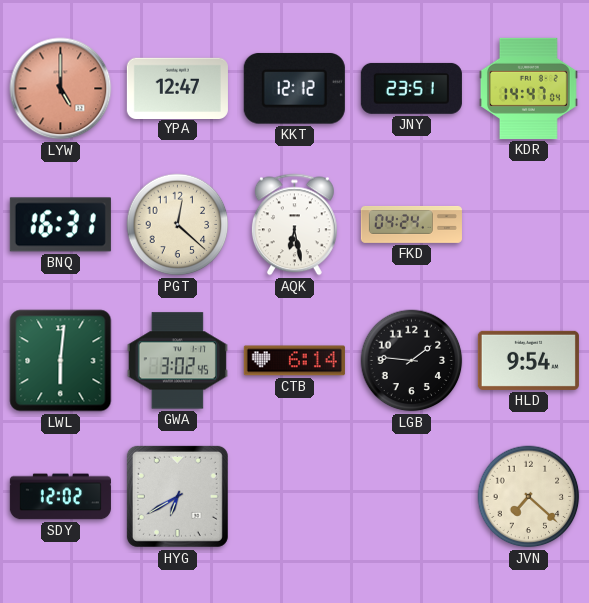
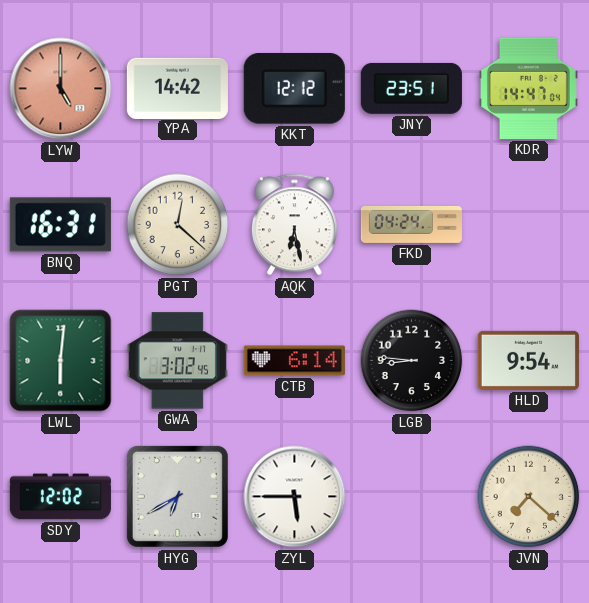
YPA: 12:47 -> 14:42 (177, 88)
LGB: 1:46 -> 8:46 (412, 361)
ZYL: none -> 5:45 (295, 497)
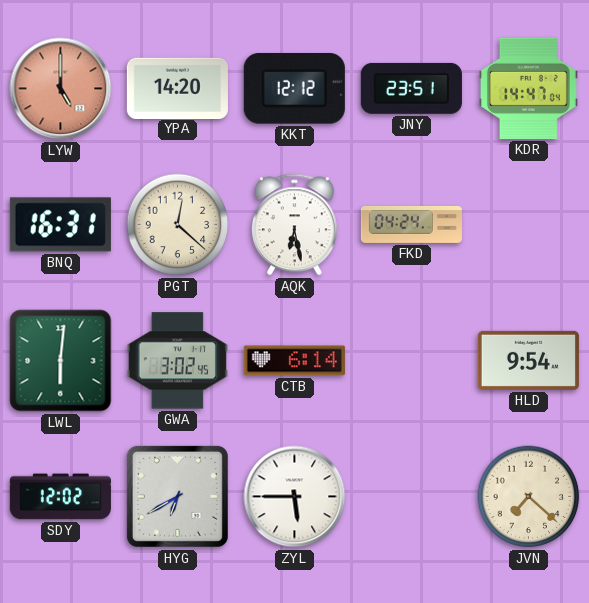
YPA: 14:42 -> 14:20 (177, 88)
LGB: 8:46 -> none (412, 361)
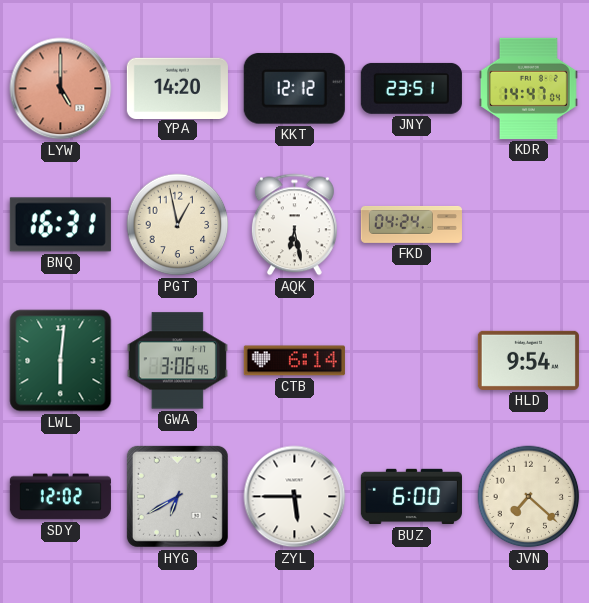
PGT: 12:22 -> 12:58 (178, 225)
GWA: 3:02 -> 3:06 (177, 361)
BUZ: none -> 6:00 (411, 497)
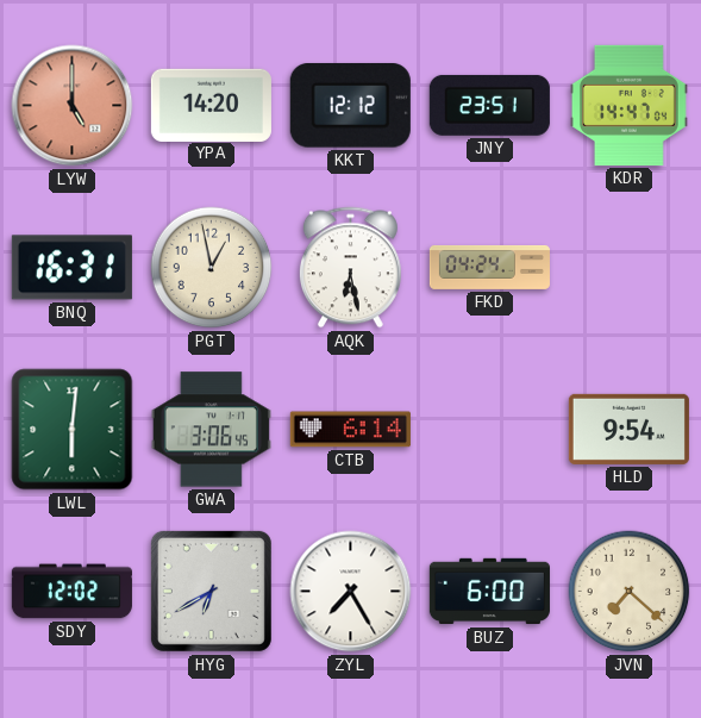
ZYL: 5:45 -> 7:25 (351, 592)
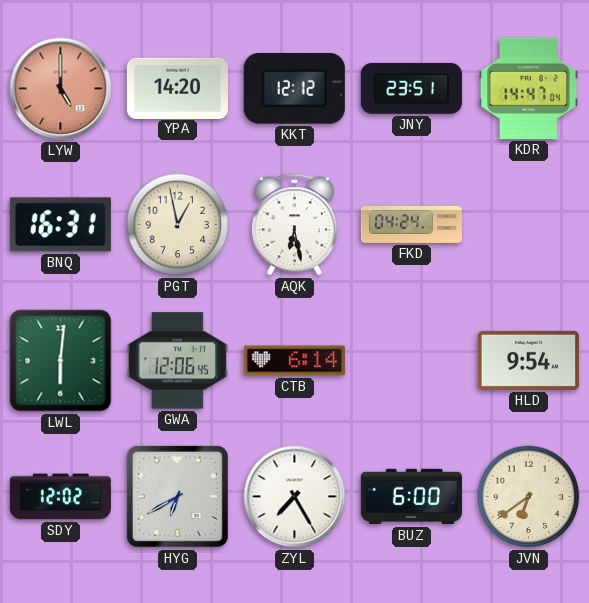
GWA: 3:06 -> 12:06 (177, 361)
JVN: 7:22 -> 6:39 (529, 497)
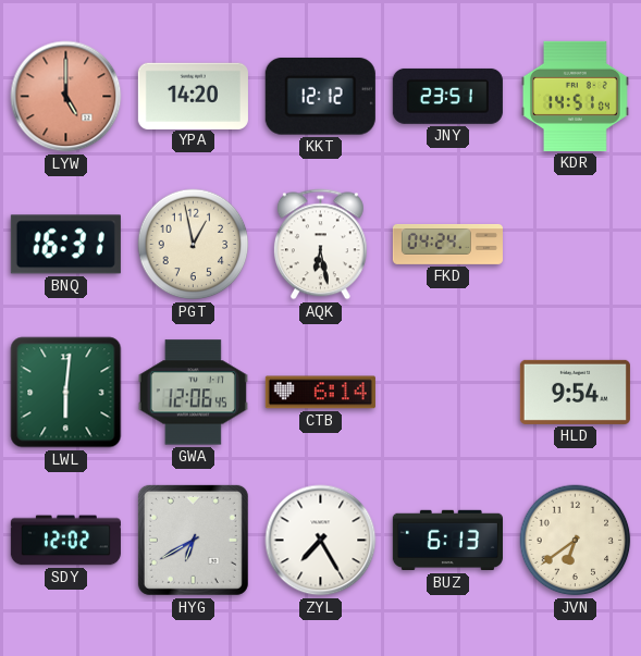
KDR: 14:47 -> 14:51 (575, 96)
BUZ: 6:00 -> 6:13 (447, 541)
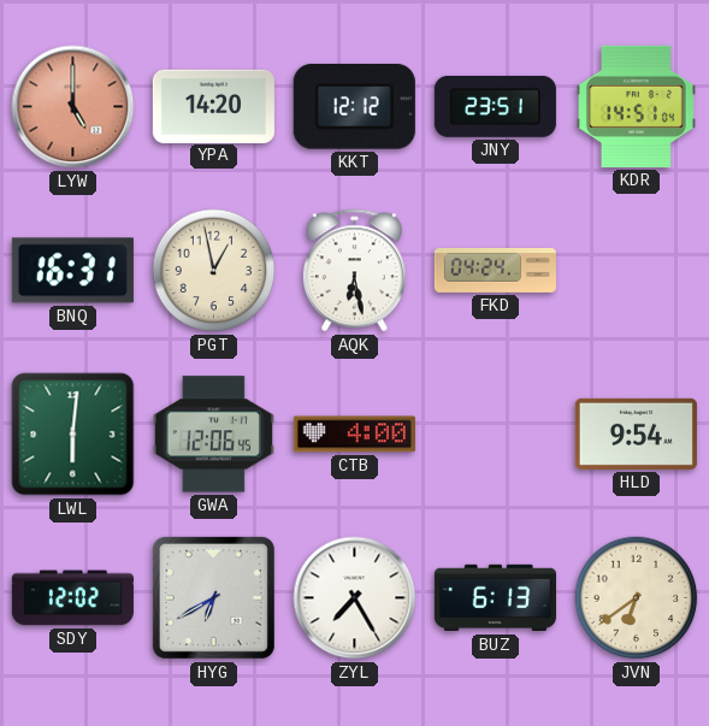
CTB: 6:14 -> 4:00 (354, 435)
